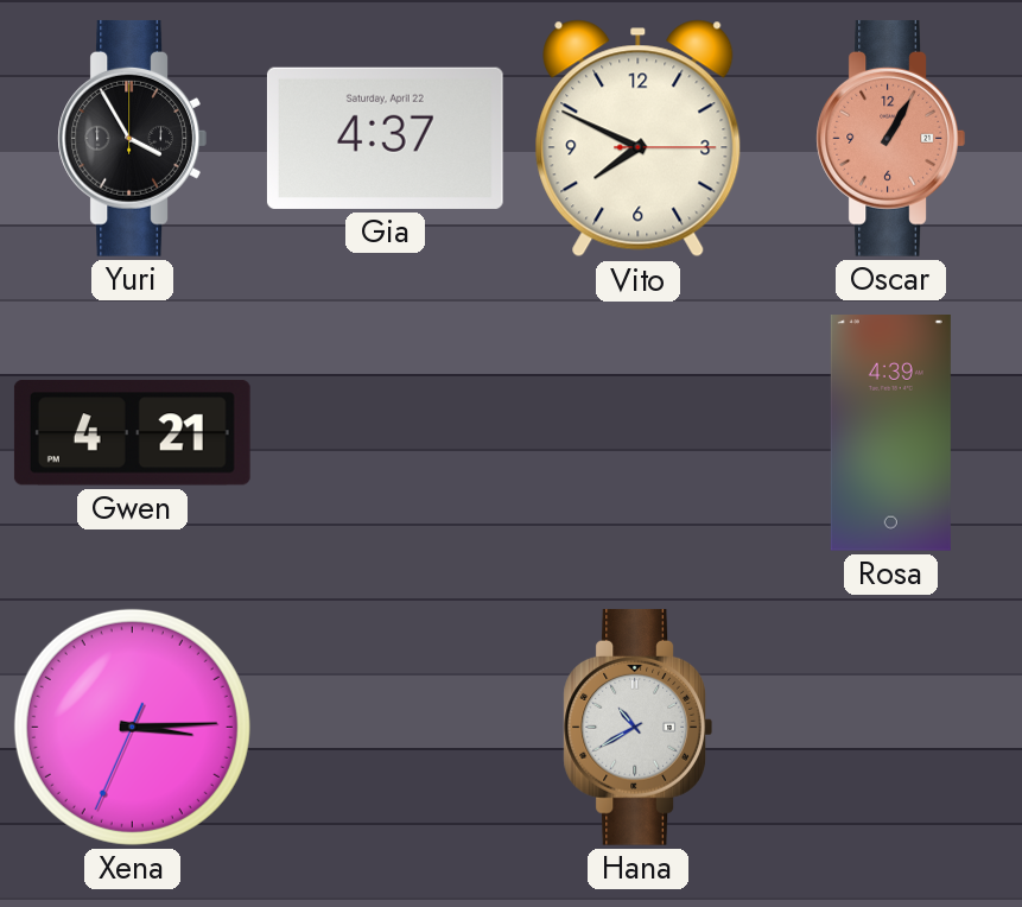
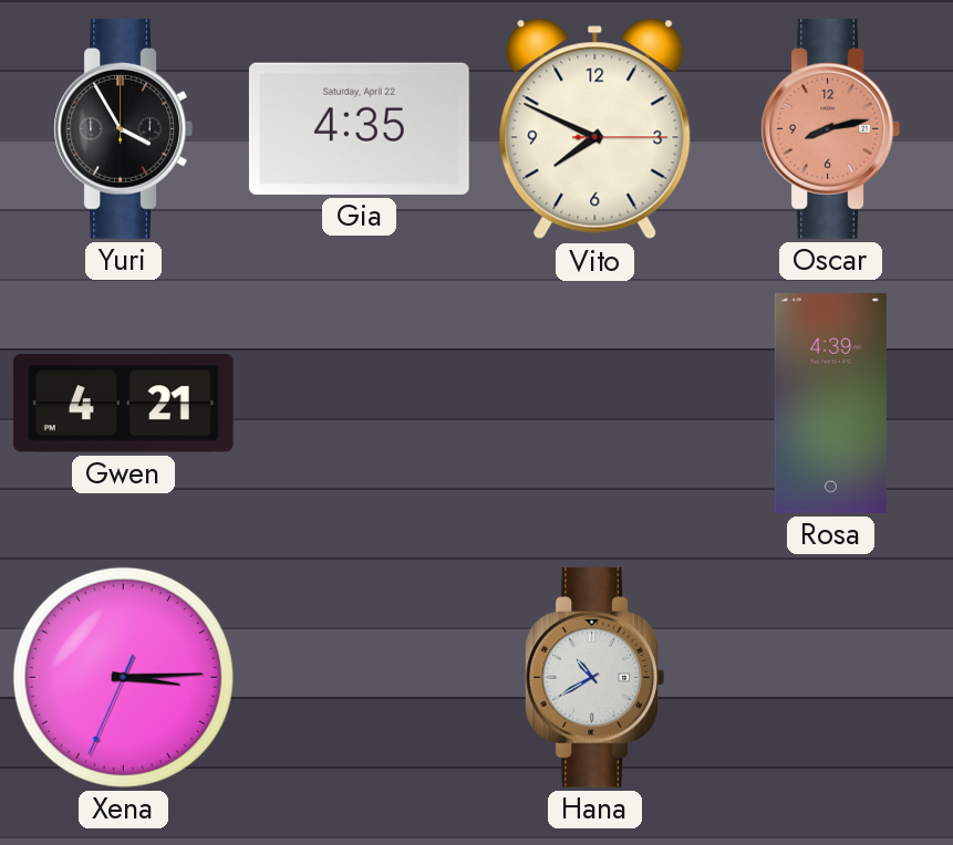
Gia: 4:37 -> 4:35 (359, 128)
Oscar: 1:05 -> 8:13 (830, 128)
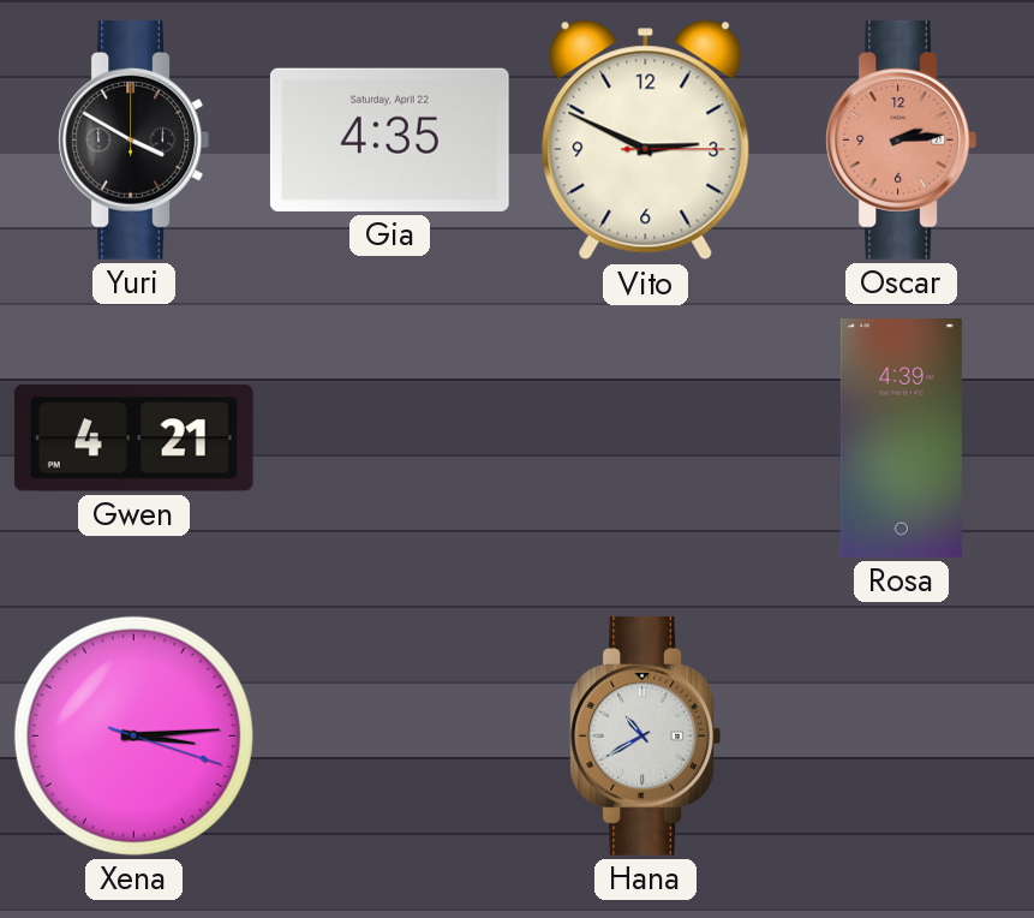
Yuri: 3:55 -> 3:50 (133, 139)
Vito: 7:49 -> 2:49 (646, 141)
Oscar: 8:13 -> 2:14 (901, 139)
Xena: 3:14:34 -> 3:14:18 (133, 735)
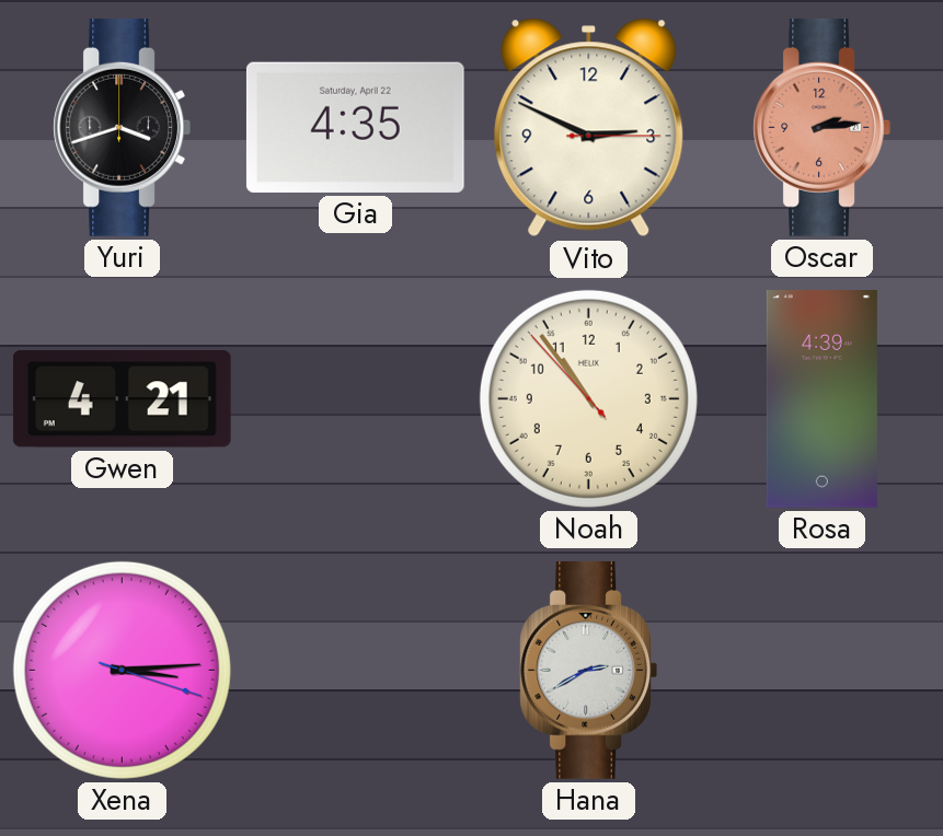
Yuri: 3:50 -> 3:42 (122, 127)
Noah: none -> 10:53 (588, 398)
Hana: 10:40 -> 2:40 (588, 670)
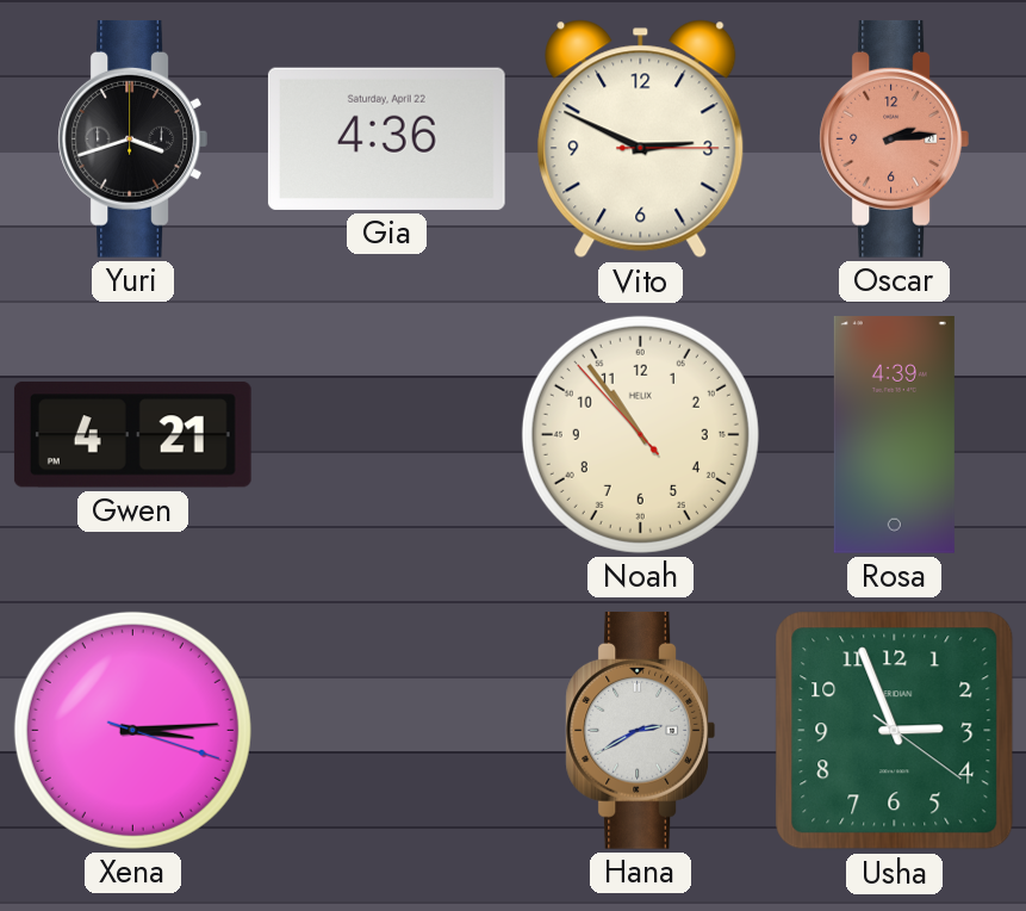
Gia: 4:35 -> 4:36 (386, 138)
Usha: none -> 2:56 (895, 731)
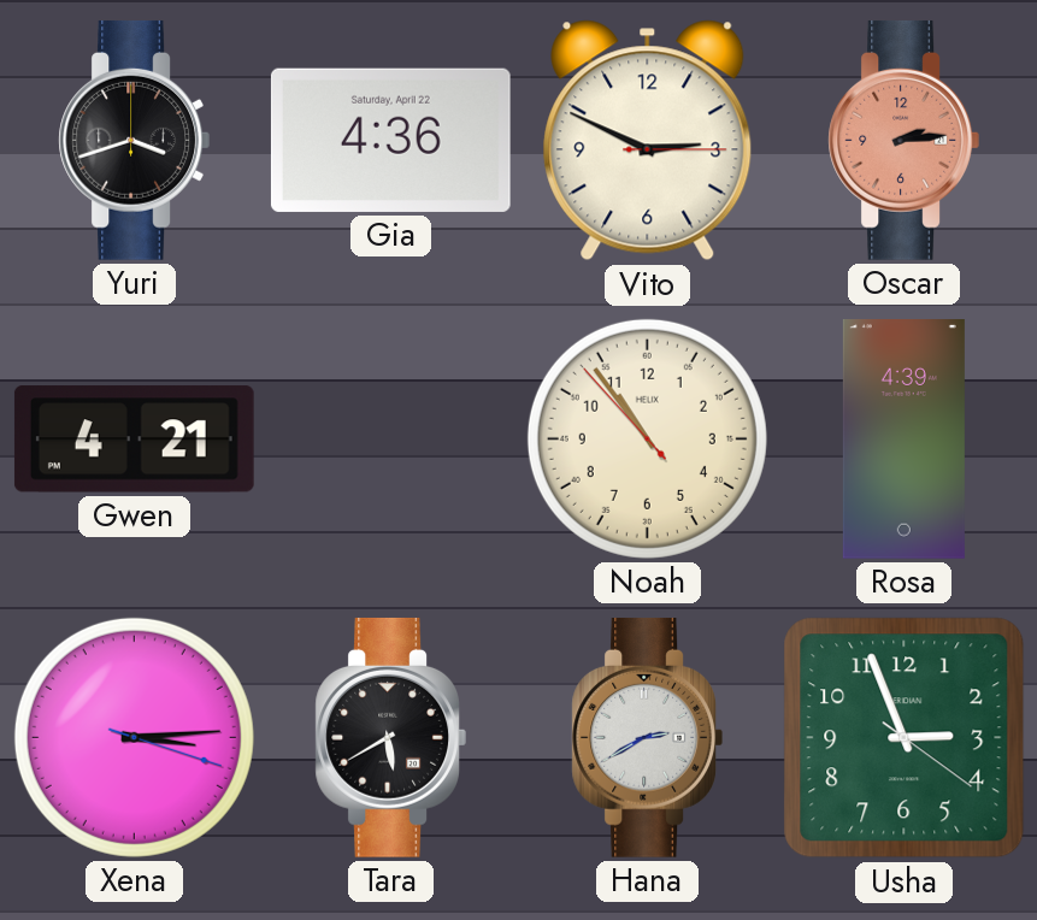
Tara: none -> 5:40 (390, 737)
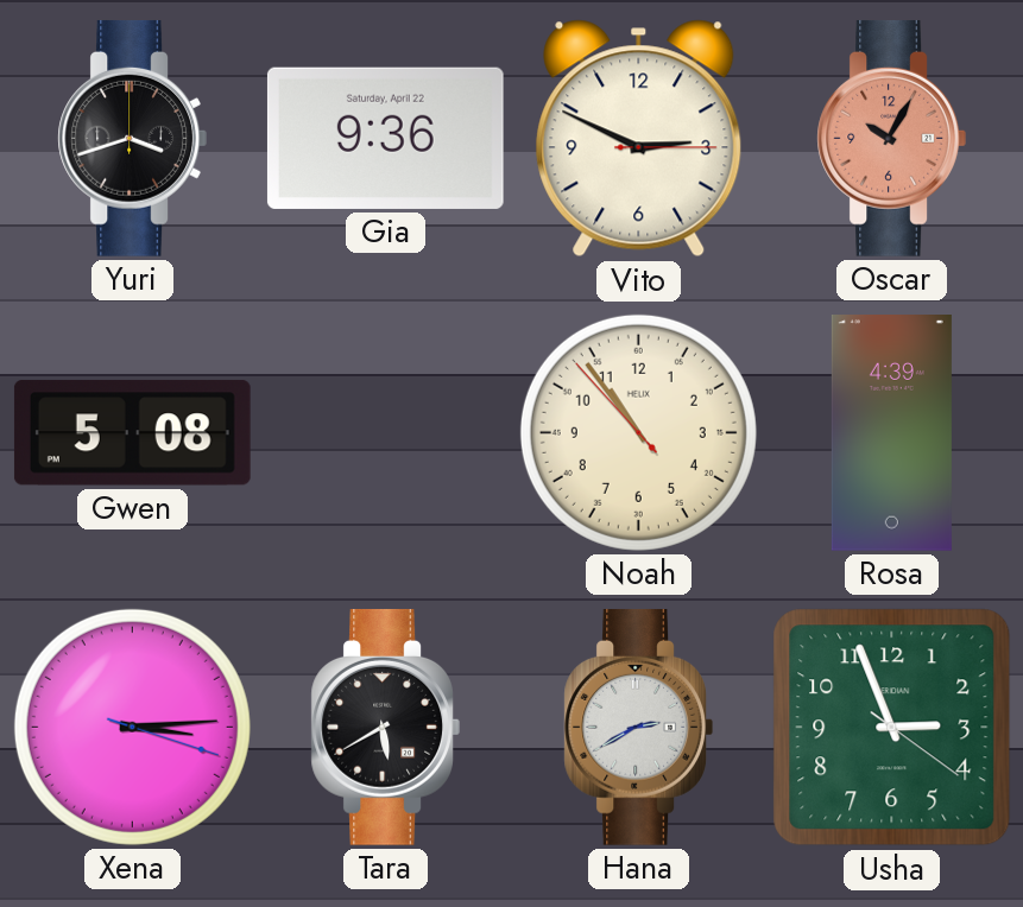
Gia: 4:36 -> 9:36 (385, 138)
Oscar: 2:14 -> 10:05 (891, 138)
Gwen: 4:21 -> 5:08 (132, 433)
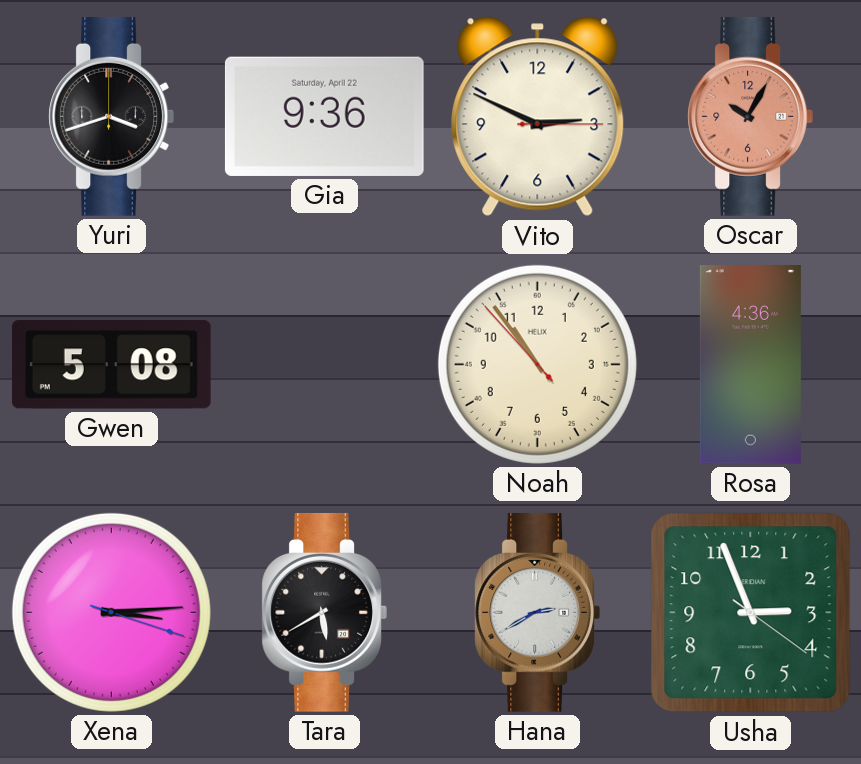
Rosa: 4:39 -> 4:36 (750, 365)
